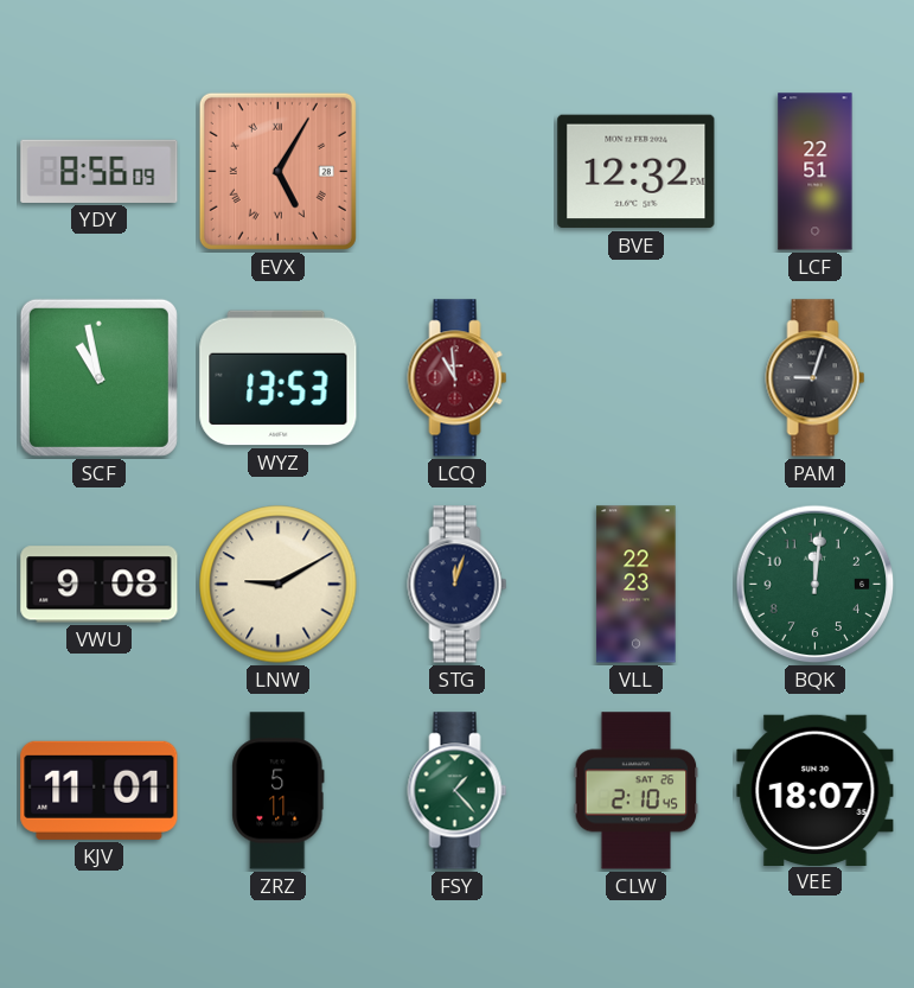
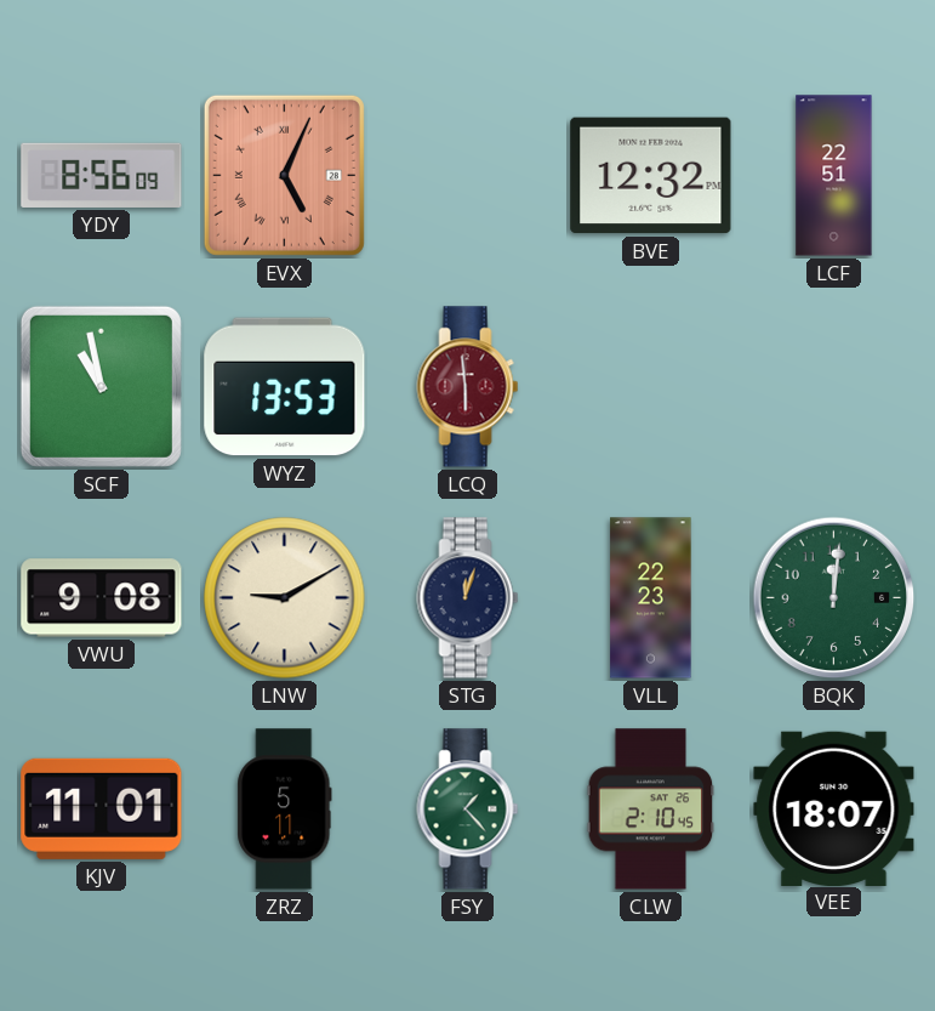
EVX: 5:05 -> 5:04 (284, 175)
LCQ: 10:59 -> 5:59 (468, 387)
PAM: 9:03 -> none (816, 378)
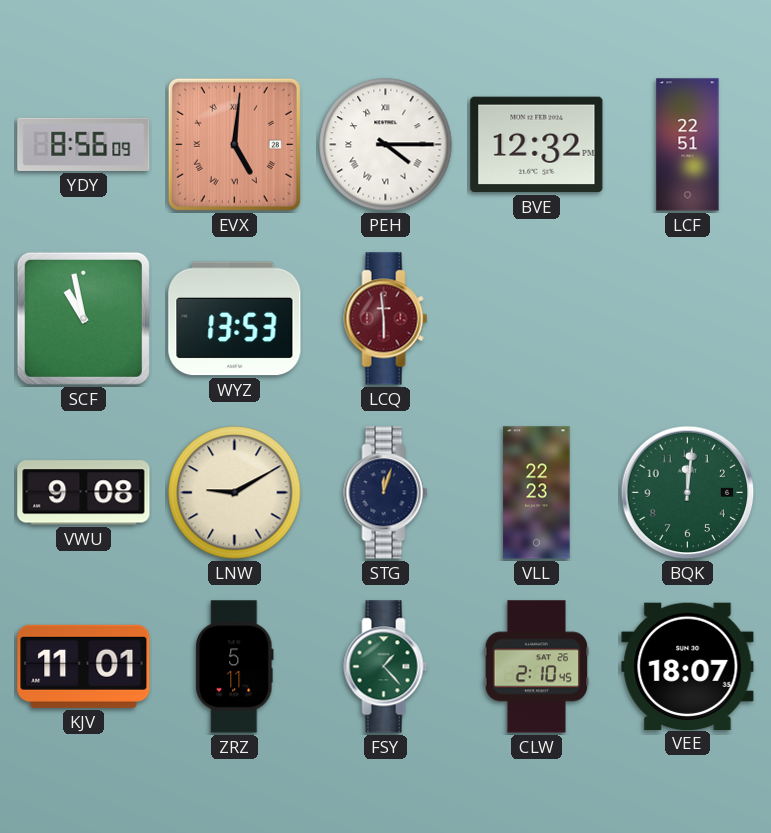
EVX: 5:04 -> 5:01 (234, 144)
PEH: none -> 4:15 (386, 145)
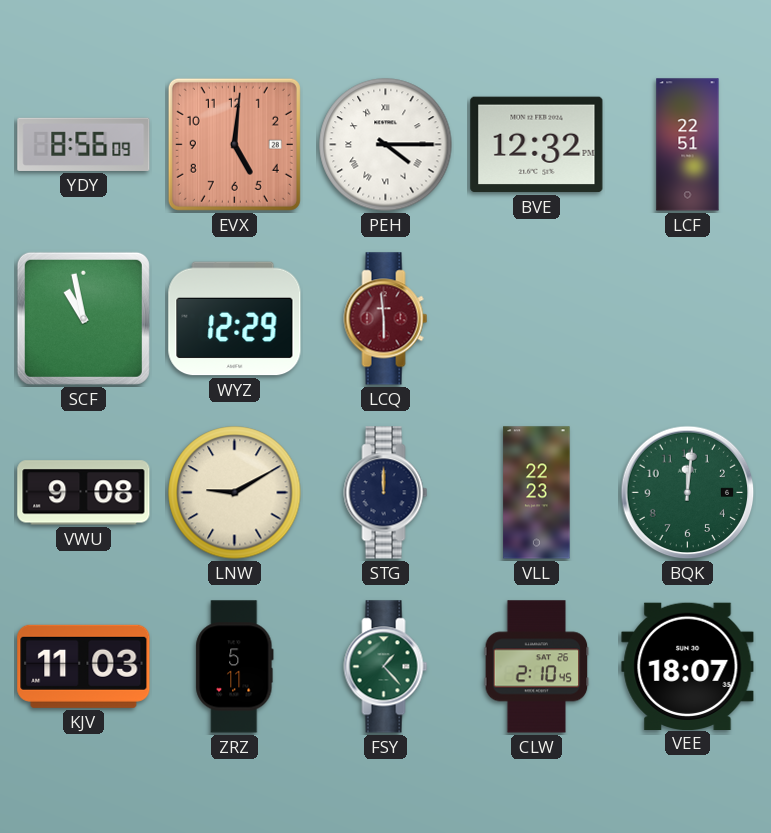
EVX numerals: Roman -> Arabic (234, 144)
WYZ: 13:53 -> 12:29 (235, 319)
STG: 12:03 -> 12:00 (386, 493)
KJV: 11:01 -> 11:03 (84, 666)
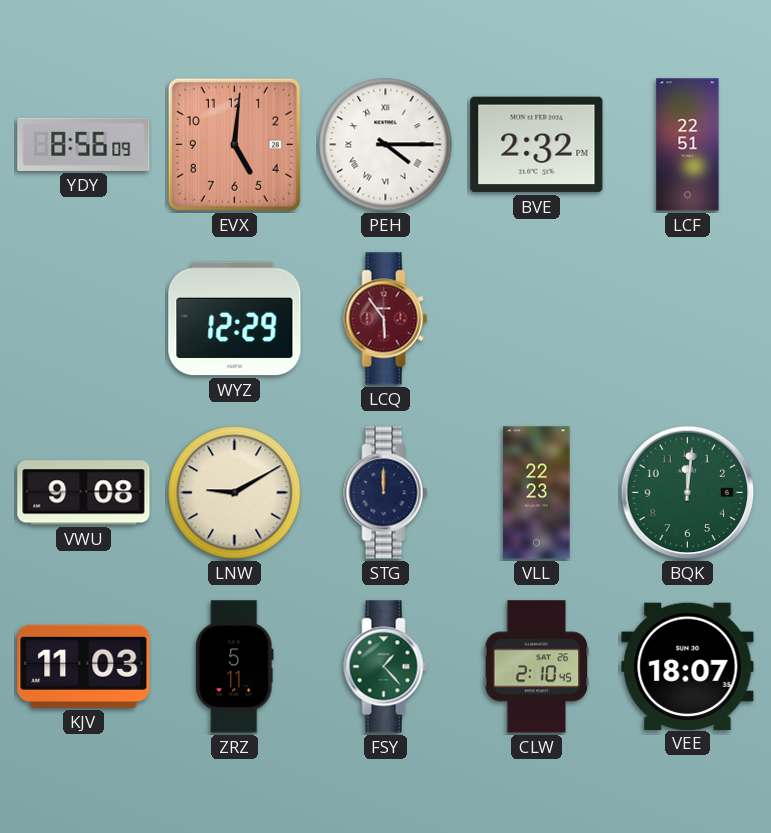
BVE: 12:32 -> 2:32 (537, 145)
SCF: 10:58 -> none (83, 318)
LCQ: 5:59 -> 5:54 (386, 319)
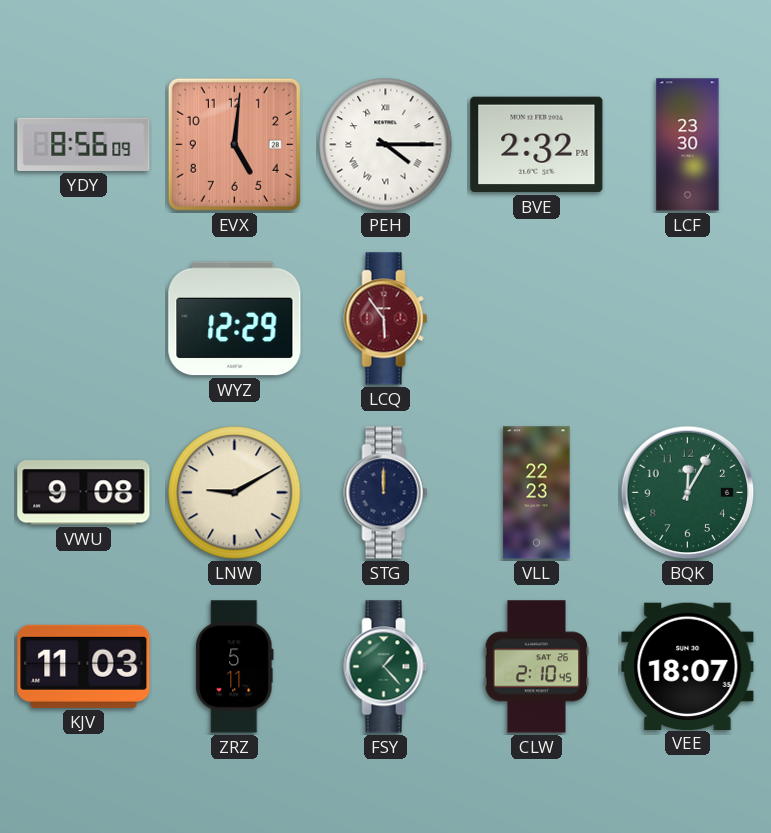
LCF: 22:51 -> 23:30 (688, 145)
BQK: 12:01 -> 12:05 (688, 493)
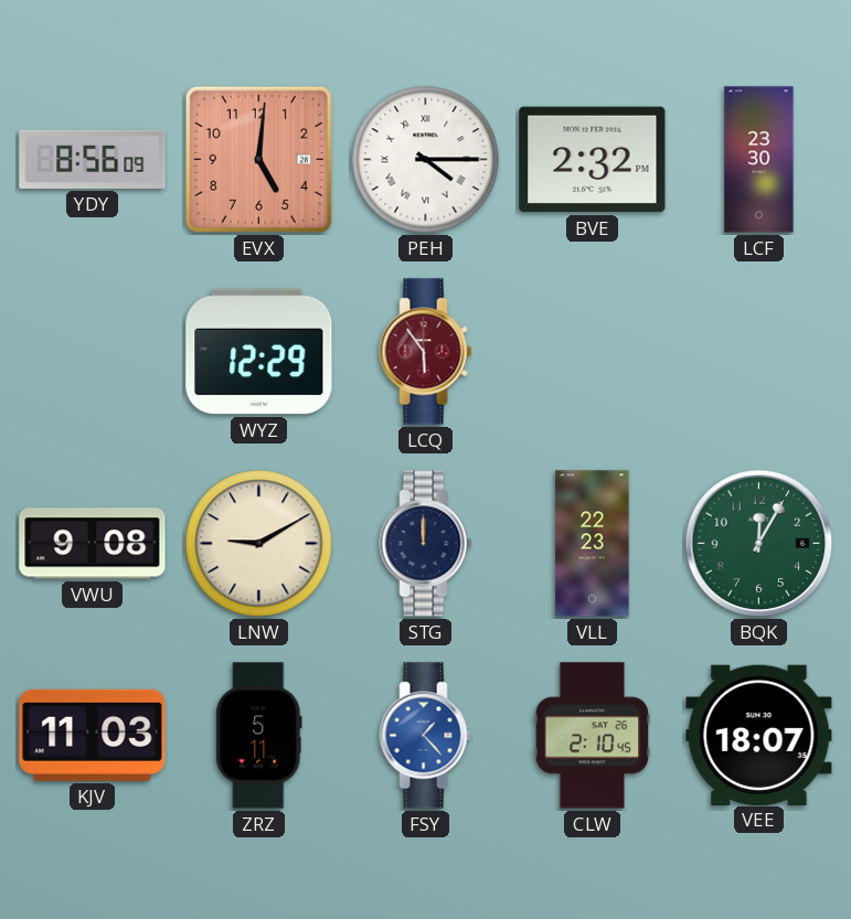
FSY dial: green -> blue (426, 736)
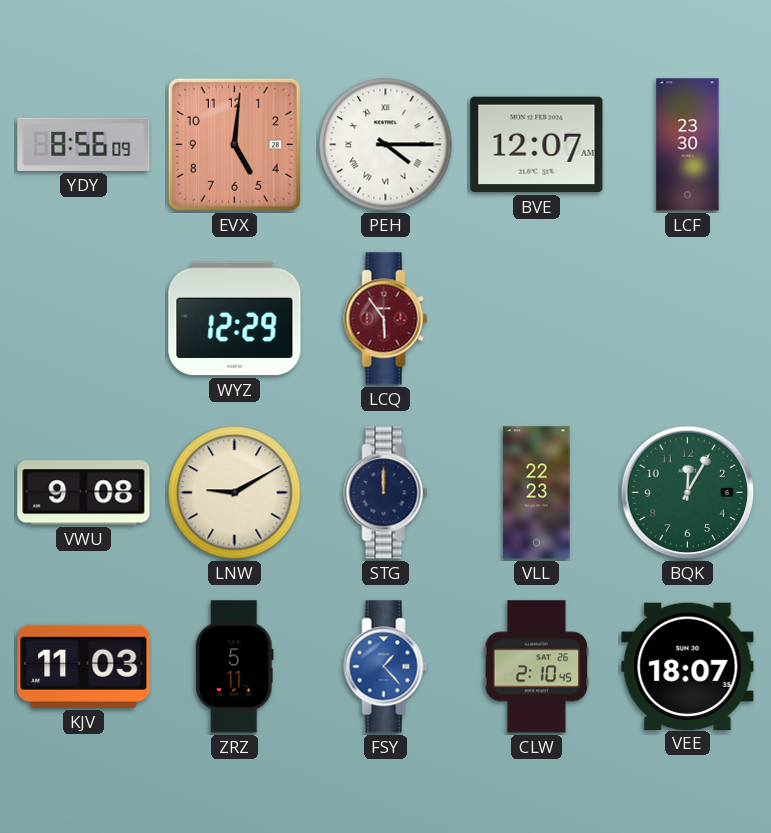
BVE: 2:32 -> 12:07 (537, 145)
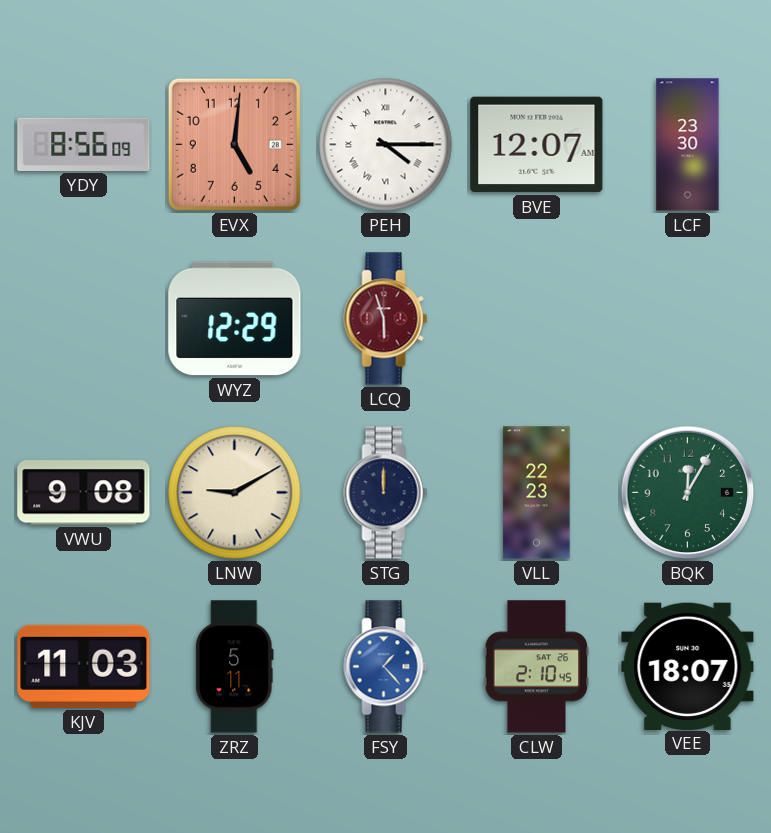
LCQ: 5:54 -> 5:57 (386, 319)
